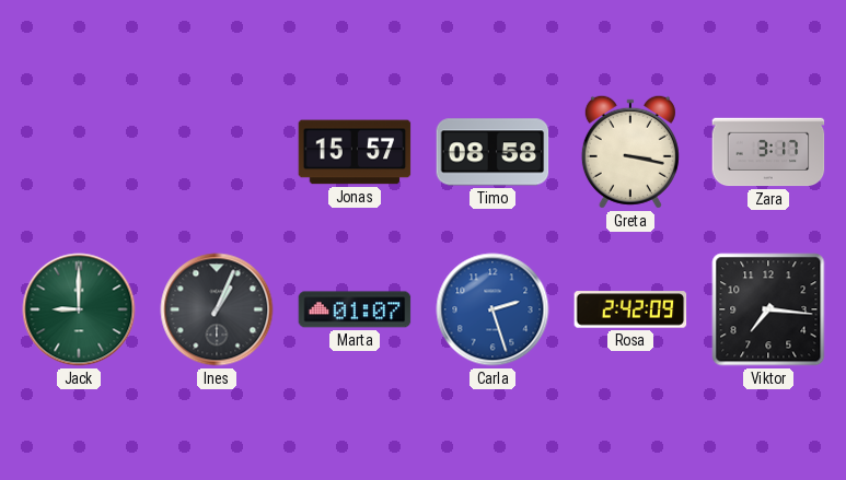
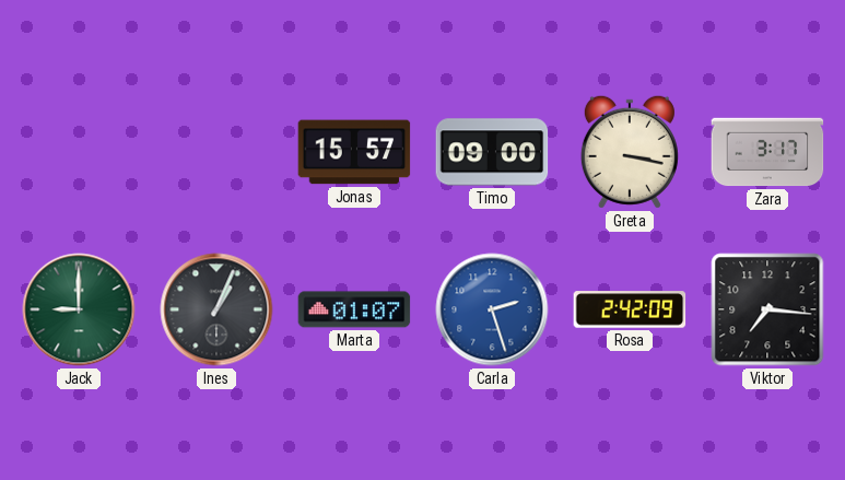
Timo: 08:58 -> 09:00 (492, 152)
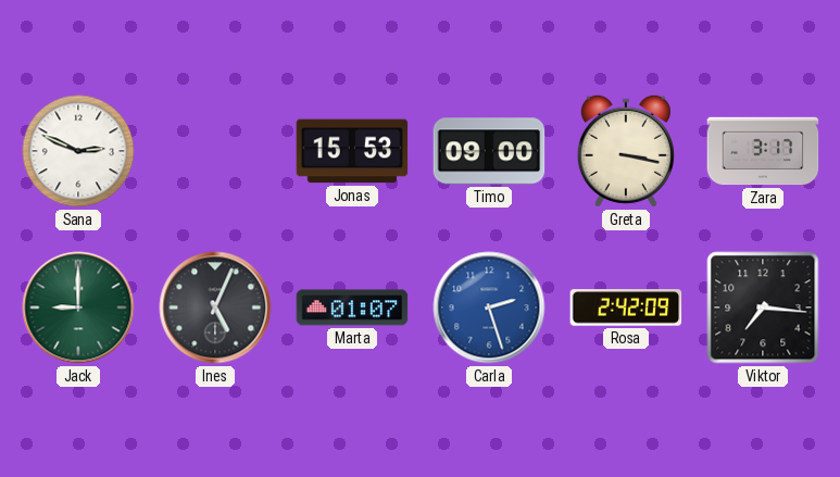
Sana: none -> 2:49 (78, 151)
Jonas: 15:57 -> 15:53 (352, 151)
Ines: 1:04 -> 5:04 (215, 307)
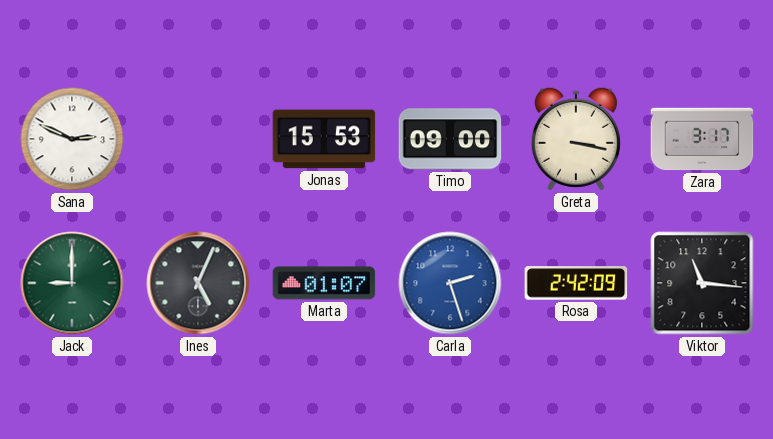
Viktor: 7:16 -> 11:16 (702, 283)
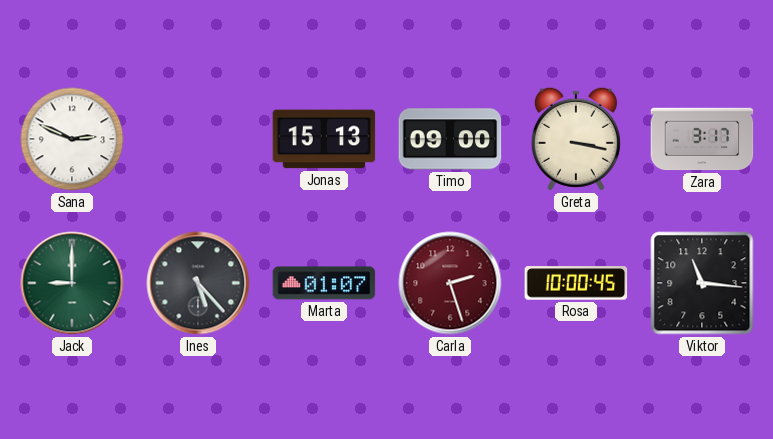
Jonas: 15:53 -> 15:13 (324, 139)
Ines: 5:04 -> 5:23 (198, 283)
Carla dial: blue -> burgundy (450, 283)
Rosa: 2:42 -> 10:00 (576, 283)
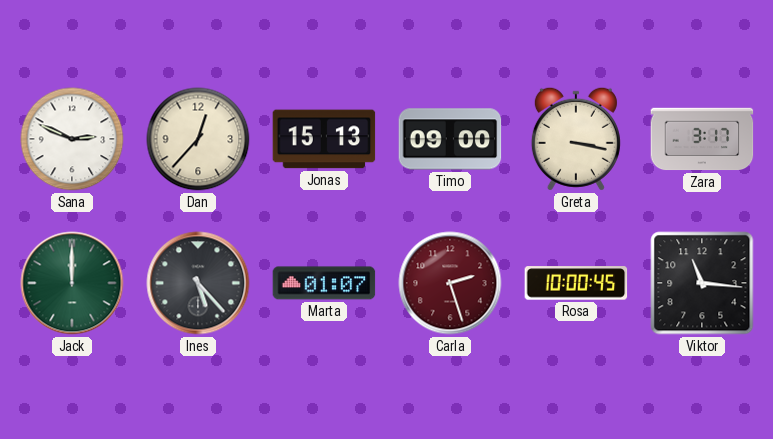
Dan: none -> 12:37 (198, 139)
Jack: 9:00 -> 12:00 (72, 283)
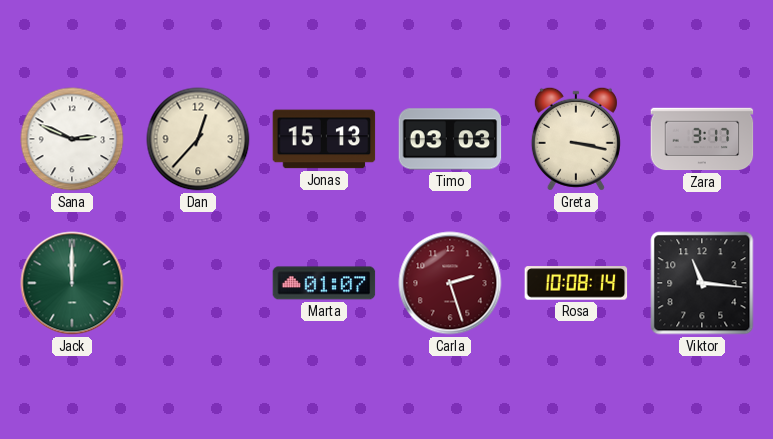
Timo: 09:00 -> 03:03 (450, 139)
Ines: 5:23 -> none (198, 283)
Rosa: 10:00 -> 10:08 (576, 283)
